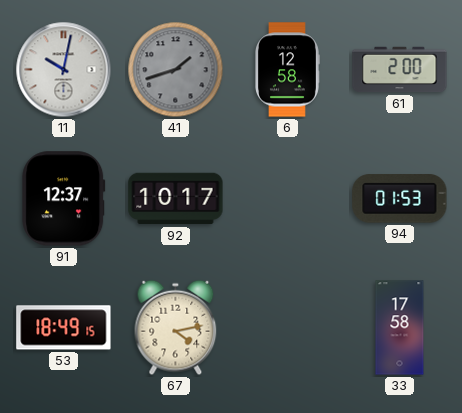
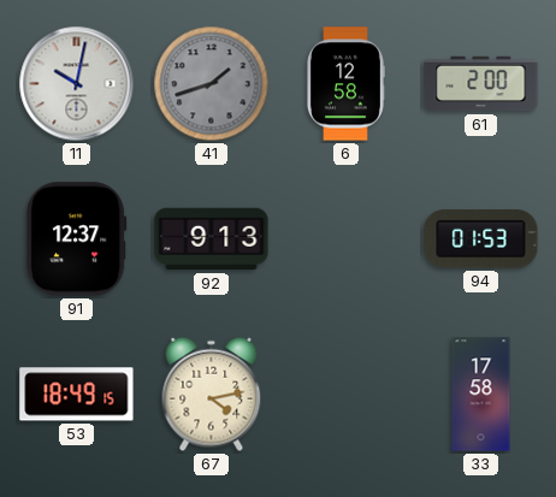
92: 10:17 -> 9:13 (212, 239)
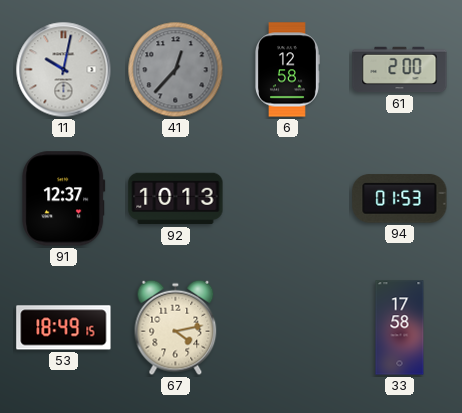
41: 1:42 -> 12:37 (176, 70)
92: 9:13 -> 10:13 (176, 199)
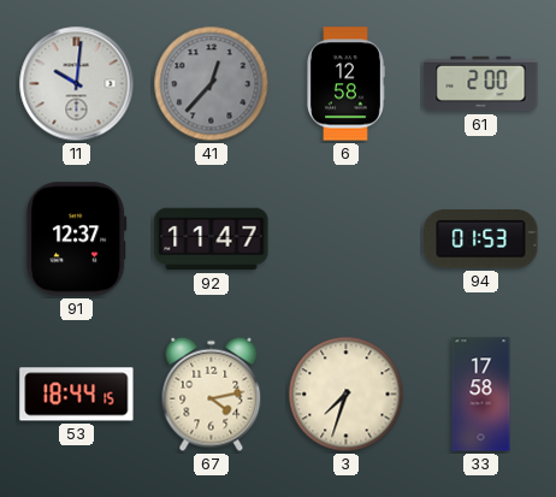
11: 10:02 -> 10:01 (77, 84)
92: 10:13 -> 11:47 (212, 239)
53: 18:49 -> 18:44 (77, 395)
3: none -> 7:33 (347, 395)
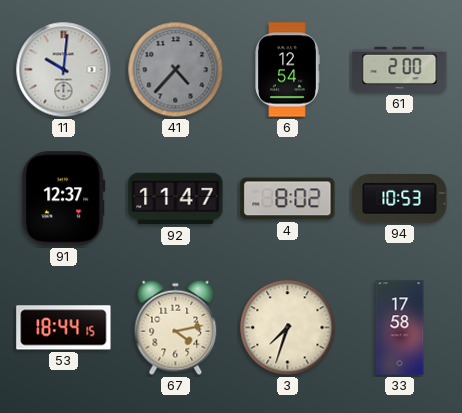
41: 12:37 -> 4:37 (176, 70)
6: 12:58 -> 12:54 (288, 70)
4: none -> 8:02 (288, 199)
94: 01:53 -> 10:53 (400, 199)
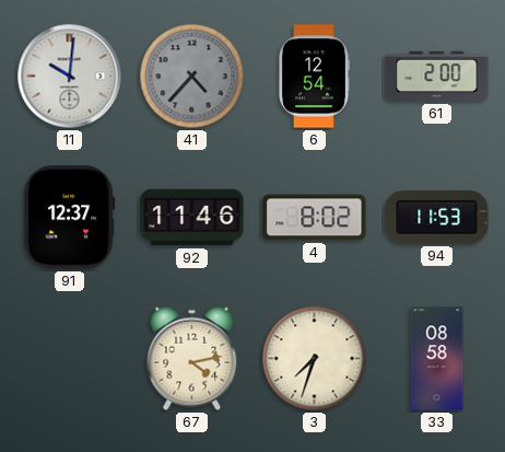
92: 11:47 -> 11:46 (192, 218)
94: 10:53 -> 11:53 (437, 218)
53: 18:44 -> none (64, 328)
33: 17:58 -> 08:58 (437, 359)
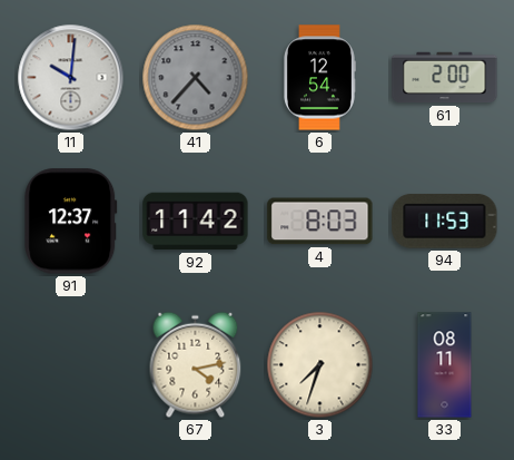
92: 11:46 -> 11:42 (196, 222)
4: 8:02 -> 8:03 (320, 222)
33: 08:58 -> 08:11 (445, 365)
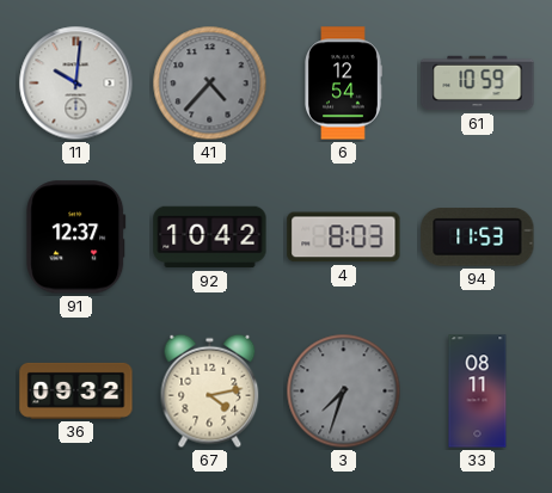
61: 2:00 -> 10:59 (478, 84)
92: 11:42 -> 10:42 (210, 238)
36: none -> 09:32 (76, 390)
3 dial: cream -> grey (344, 392)
